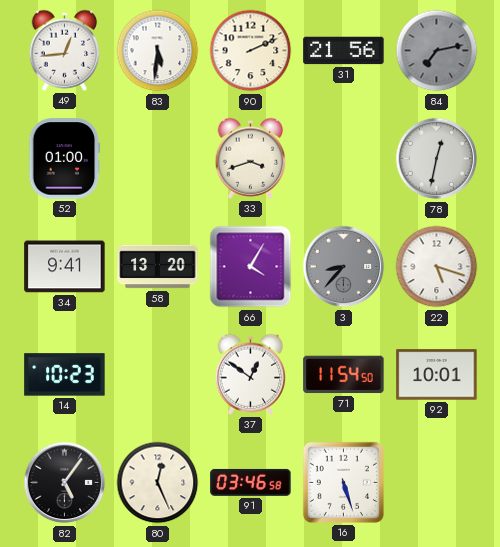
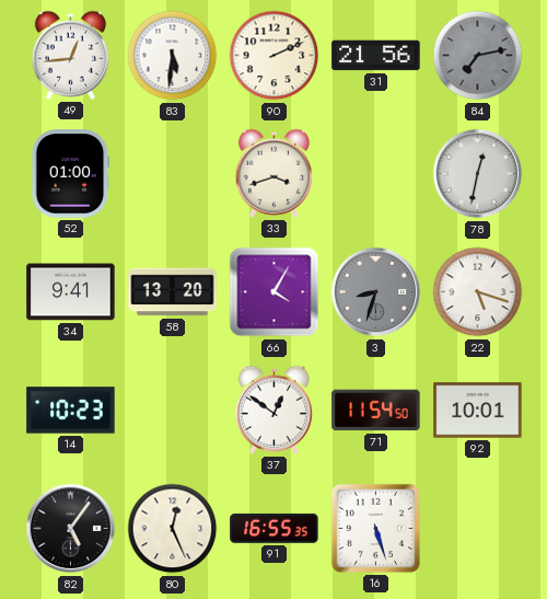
3: 8:37 -> 8:33 (376, 292)
91: 03:46 -> 16:55 (275, 528)
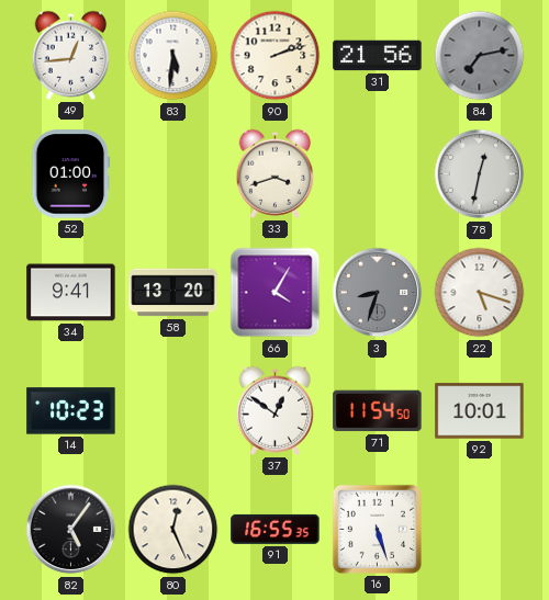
90: 2:11 -> 2:12 (276, 56)
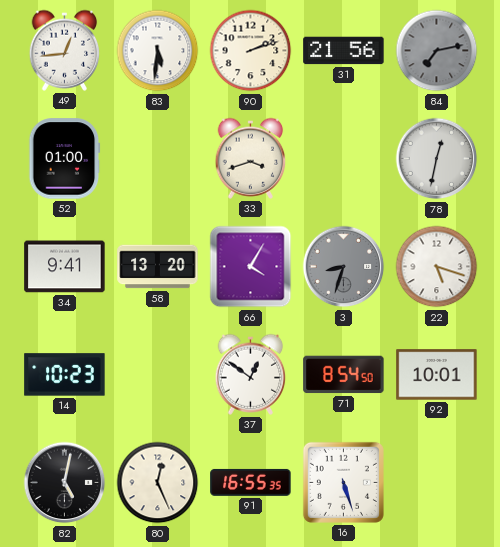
71: 11:54 -> 8:54 (344, 375)
82: 5:06 -> 5:02 (65, 483)
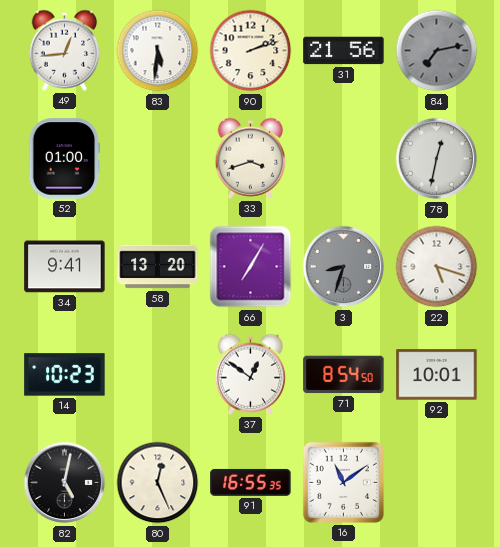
66: 4:05 -> 7:05 (251, 267)
16: 5:27 -> 11:09 (343, 482)
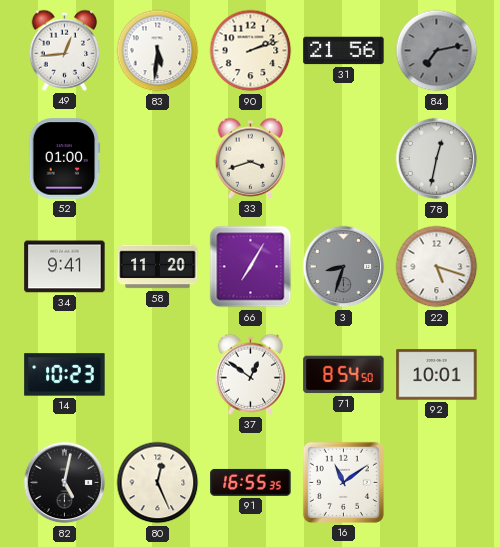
58: 13:20 -> 11:20 (158, 267)
